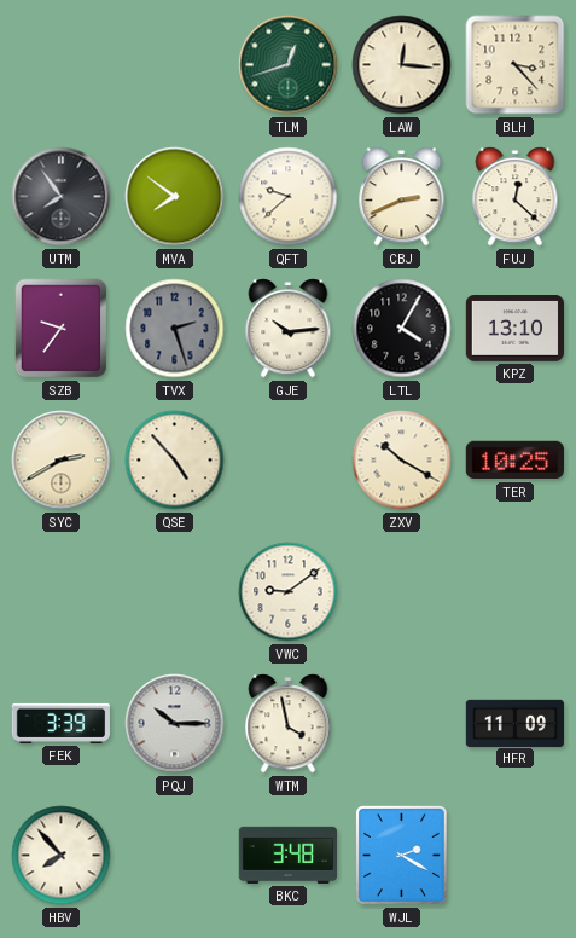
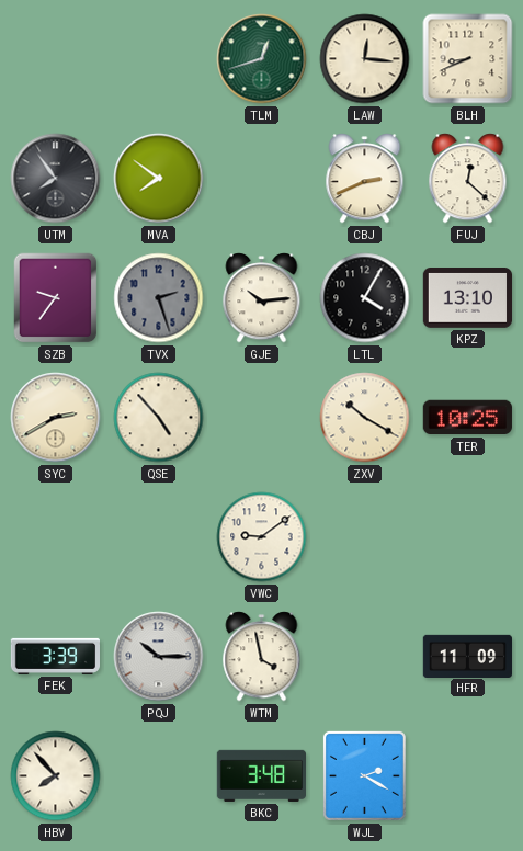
BLH: 3:23 -> 8:41 (468, 59)
QFT: 9:38 -> none (289, 197)
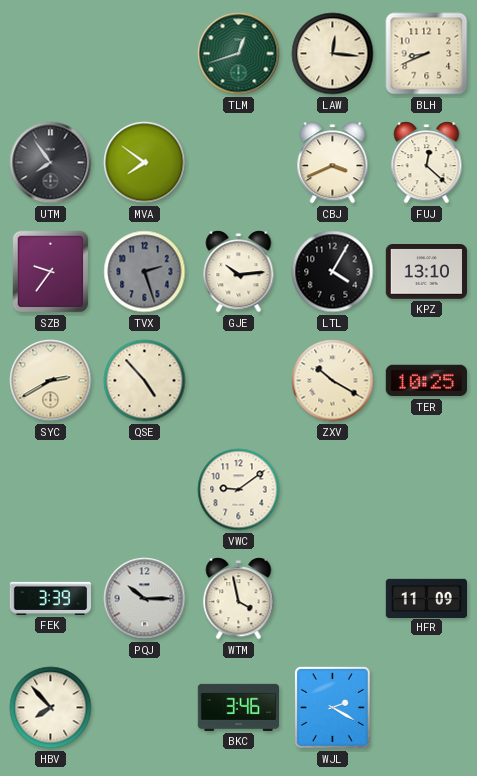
CBJ: 2:41 -> 3:41 (333, 163)
BKC: 3:48 -> 3:46 (238, 707)
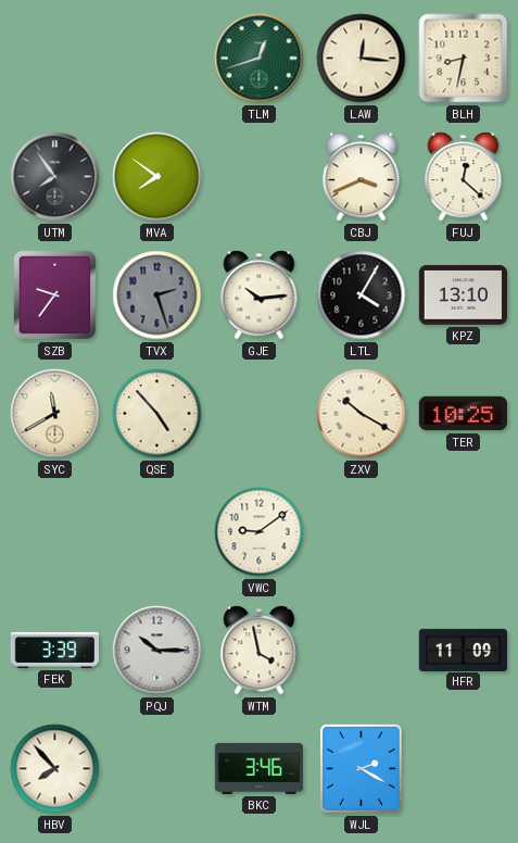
BLH: 8:41 -> 8:32 (464, 59)
SYC: 2:40 -> 11:40 (55, 414)
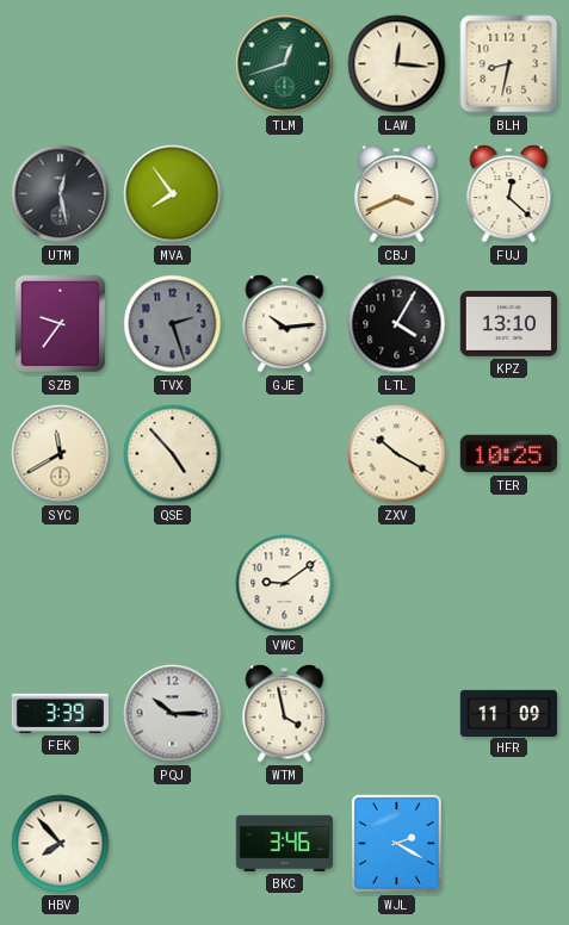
UTM: 7:54 -> 12:28 (61, 194)
MVA: 7:51 -> 7:54 (173, 194)
